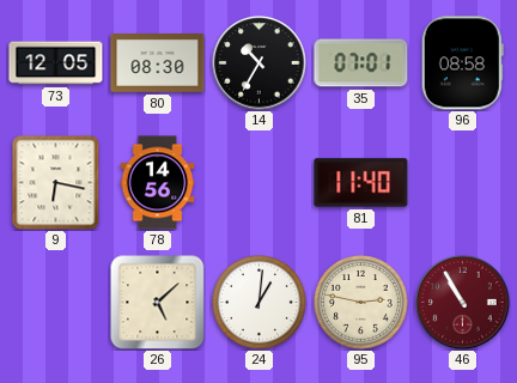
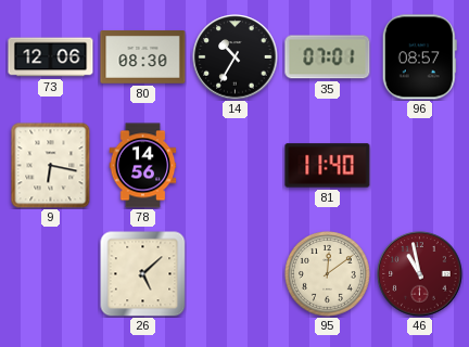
73: 12:05 -> 12:06 (51, 57)
96: 08:58 -> 08:57 (419, 57)
24: 1:01 -> none (260, 303)
95: 2:47 -> 12:09 (328, 274)
46: 10:55 -> 10:58 (420, 274)
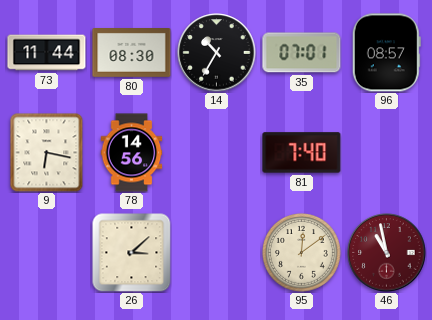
73: 12:06 -> 11:44 (47, 53)
81: 11:40 -> 7:40 (302, 153)
26: 5:08 -> 3:08 (131, 253)
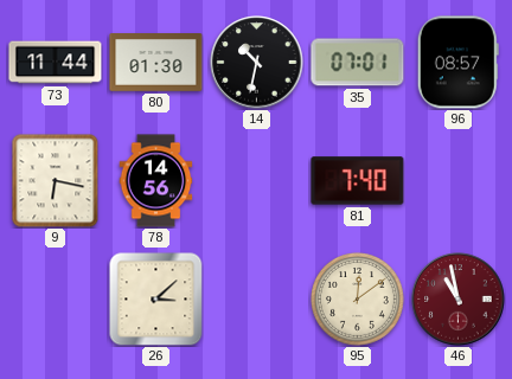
80: 08:30 -> 01:30 (156, 63)
14: 10:35 -> 10:32 (257, 63)
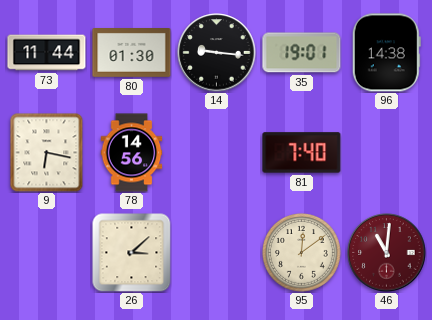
14: 10:32 -> 9:16 (217, 53)
35: 07:01 -> 19:01 (302, 53)
96: 08:57 -> 14:38 (386, 53)
46: 10:58 -> 11:01 (387, 253)
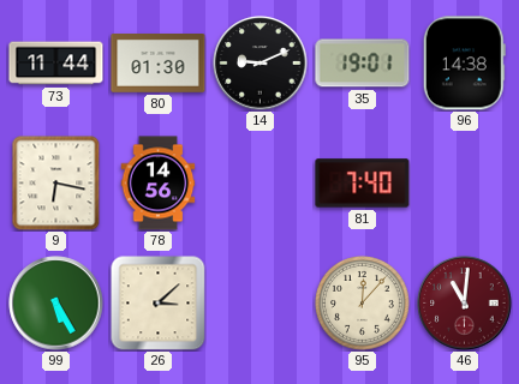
14: 9:16 -> 9:11 (261, 64)
99: none -> 5:25 (56, 304)
95: 12:09 -> 12:07 (363, 304)
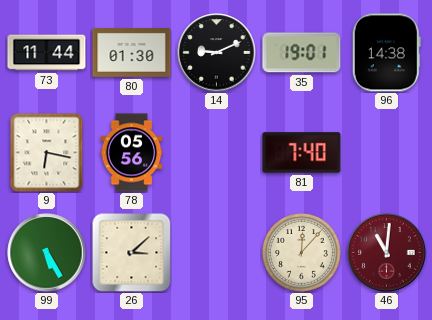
78: 14:56 -> 05:56 (132, 153)
